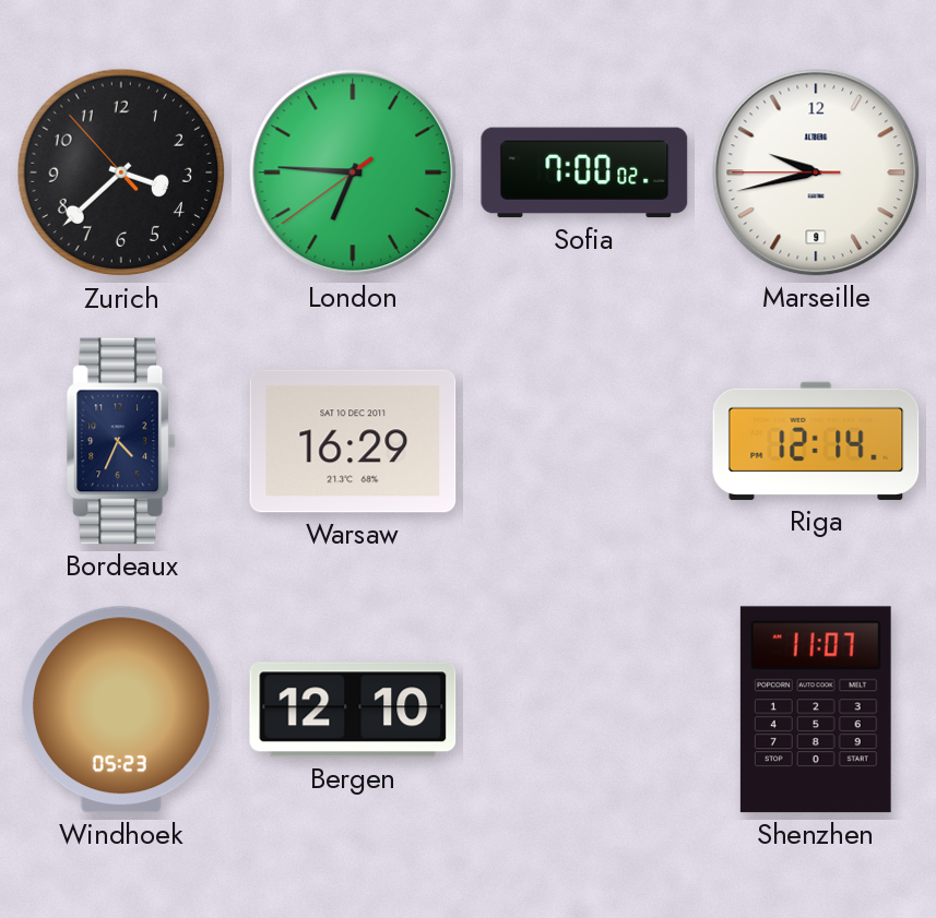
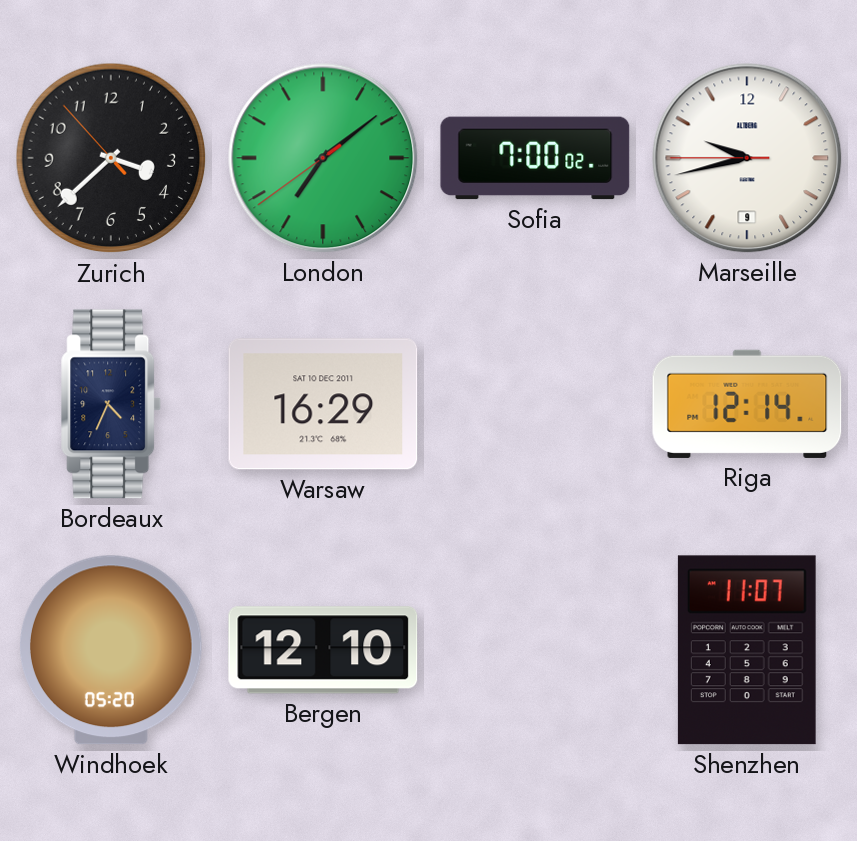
London: 6:45 -> 7:08 (323, 158)
Windhoek: 05:23 -> 05:20 (111, 650)
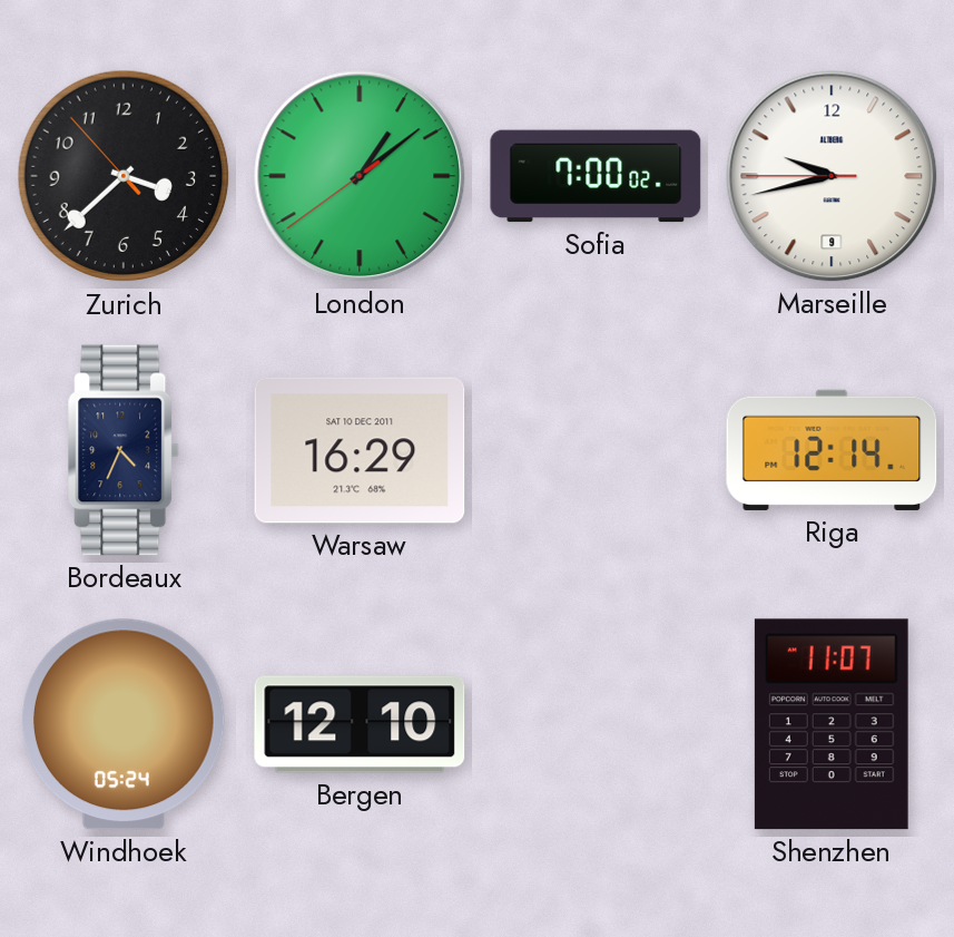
London: 7:08 -> 1:08 (360, 176)
Windhoek: 05:20 -> 05:24 (124, 724)
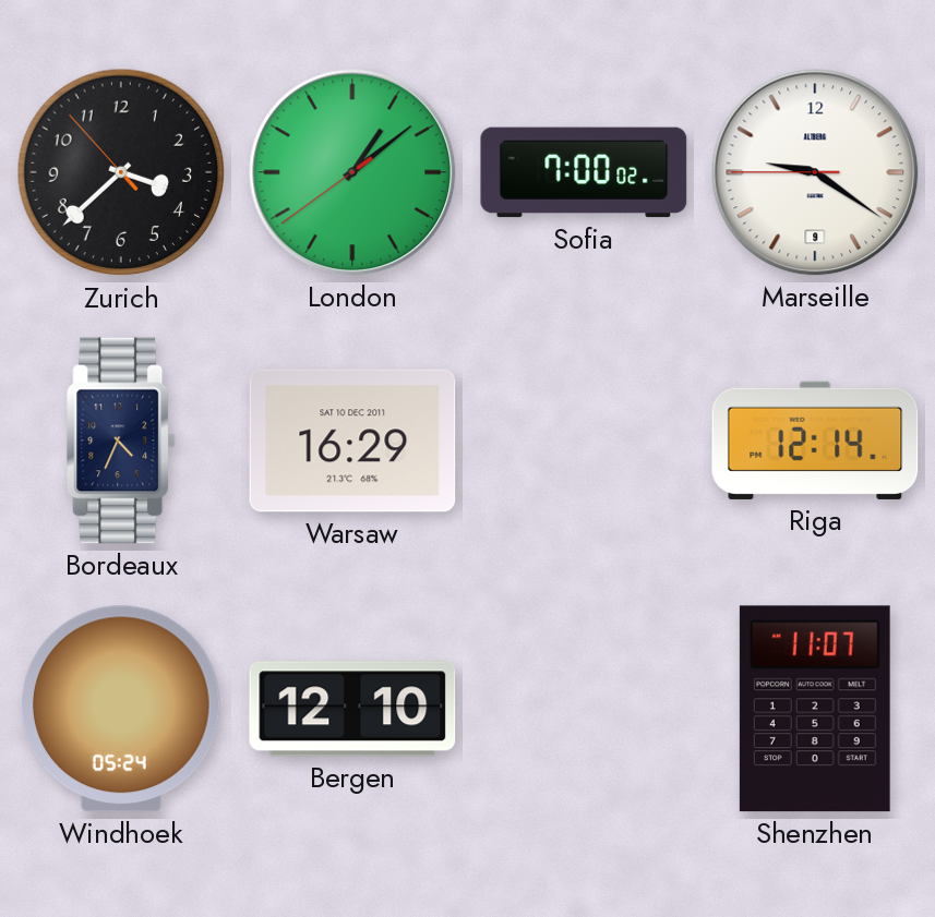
Marseille: 9:42 -> 9:20 (815, 172)
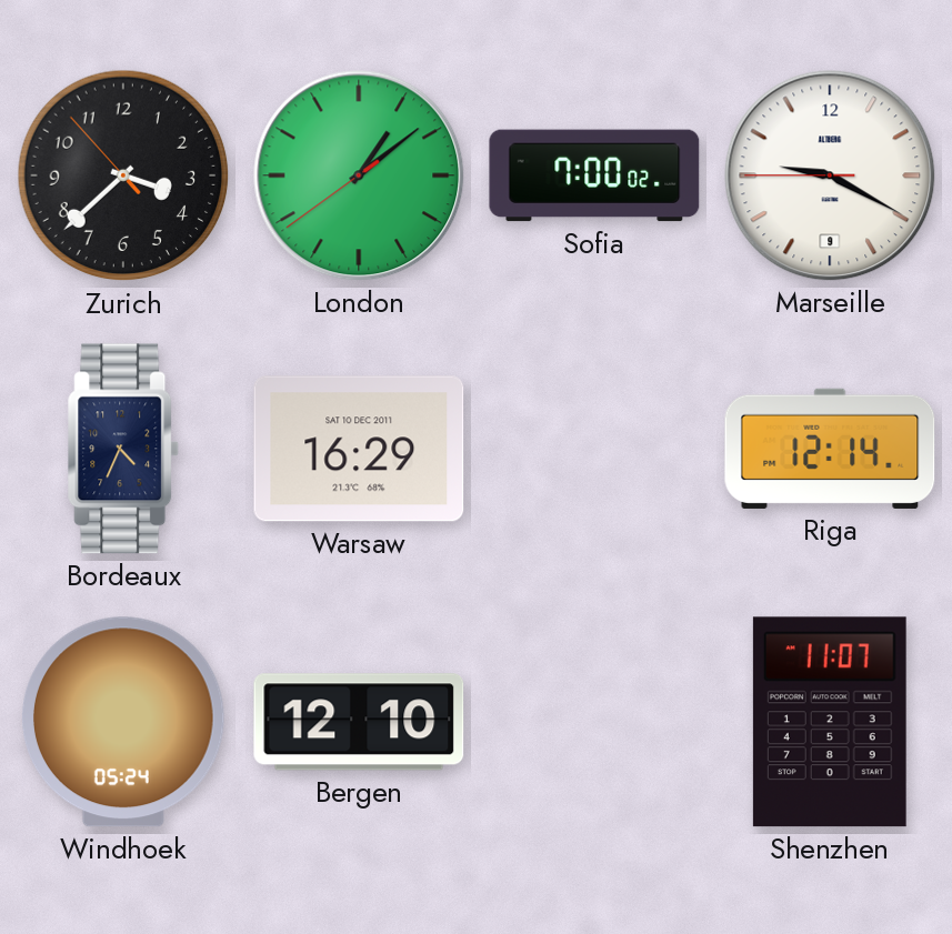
Marseille: 9:20 -> 9:19 (830, 175)
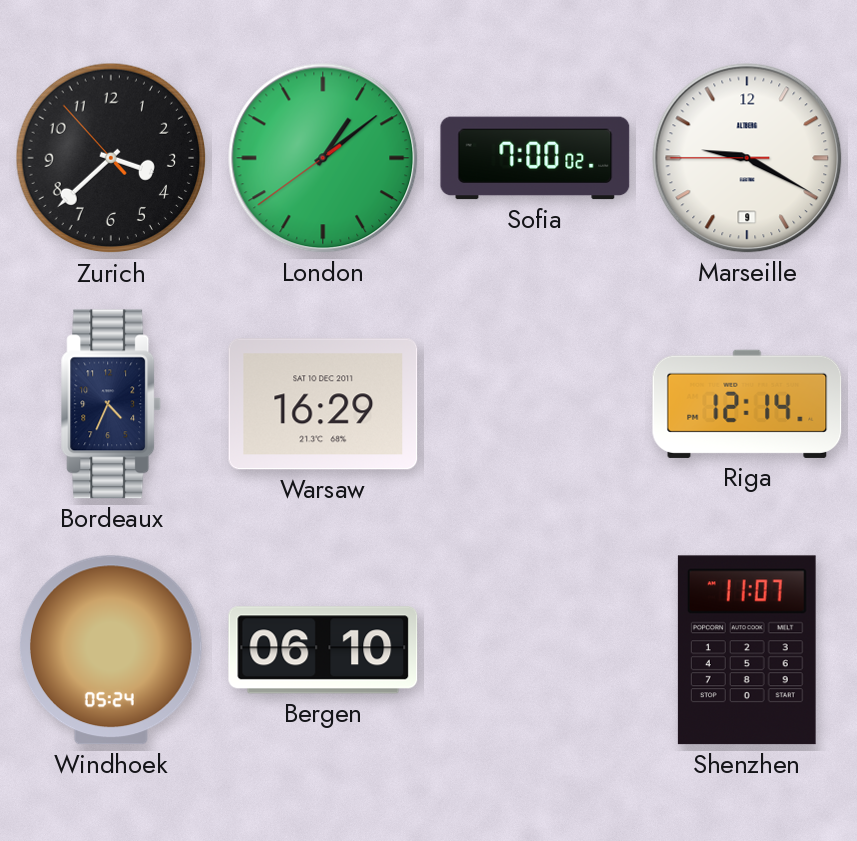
Bergen: 12:10 -> 06:10 (323, 650)
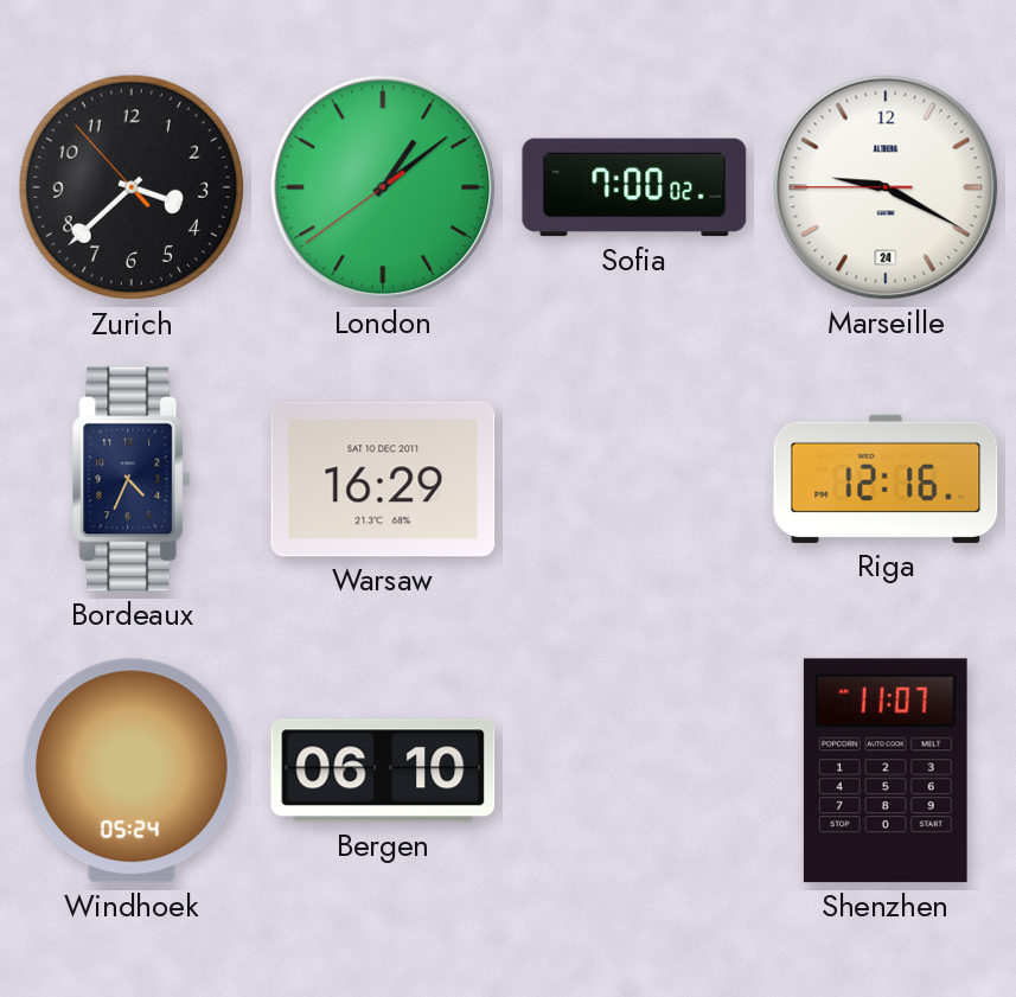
Marseille date: 9 -> 24 (886, 187)
Riga: 12:14 -> 12:16 (886, 479)
